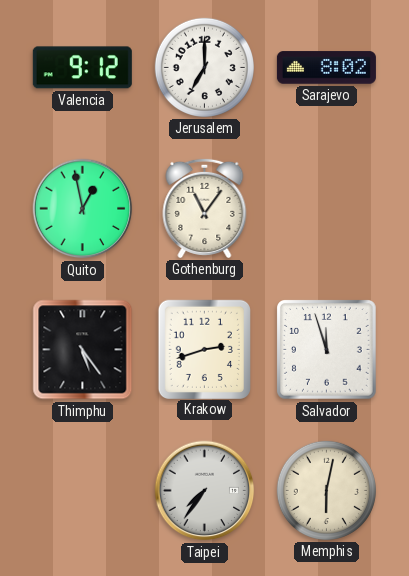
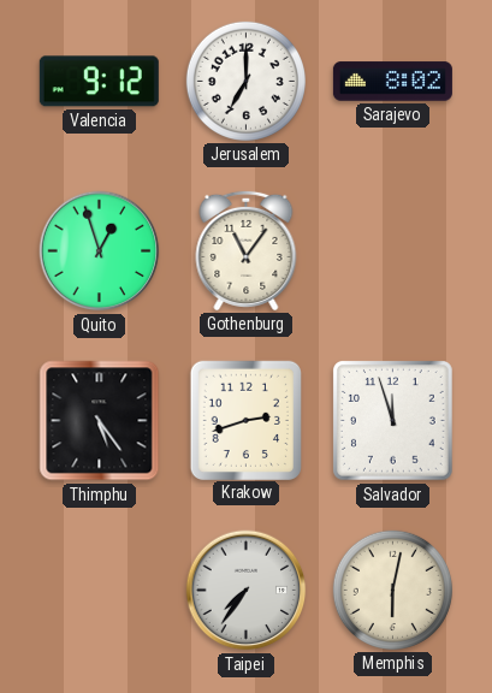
Quito: 12:58 -> 12:57 (100, 251)
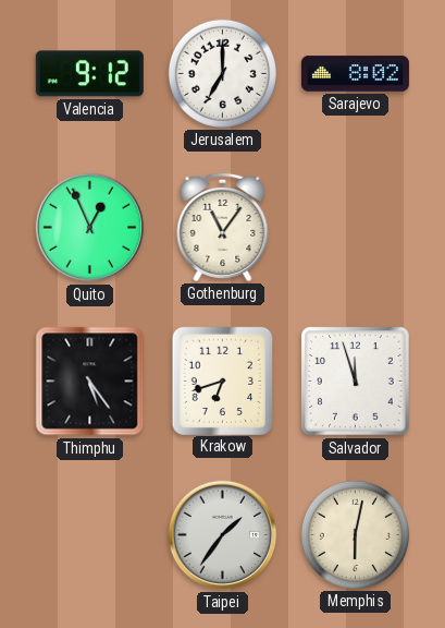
Quito: 12:57 -> 12:56 (90, 228)
Krakow: 2:42 -> 6:42 (222, 381)
Taipei: 7:36 -> 1:36 (223, 535)
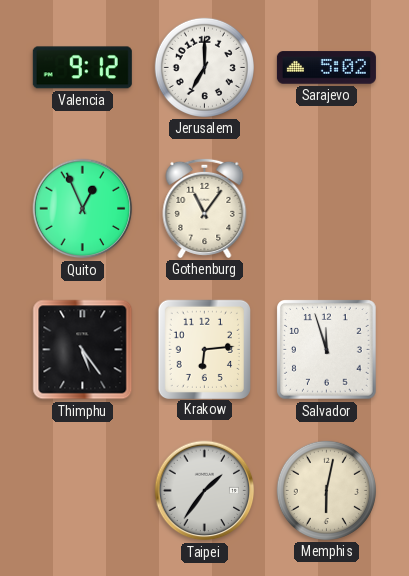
Sarajevo: 8:02 -> 5:02 (326, 68)
Krakow: 6:42 -> 6:14 (204, 349)
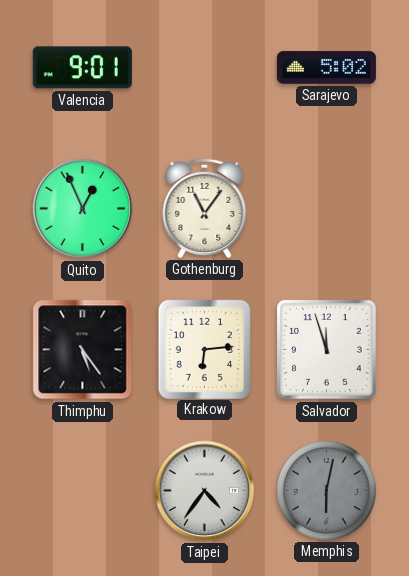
Valencia: 9:12 -> 9:01 (82, 68)
Jerusalem: 7:00 -> none (204, 67)
Taipei: 1:36 -> 4:36 (205, 491)
Memphis dial: cream -> grey (326, 490)
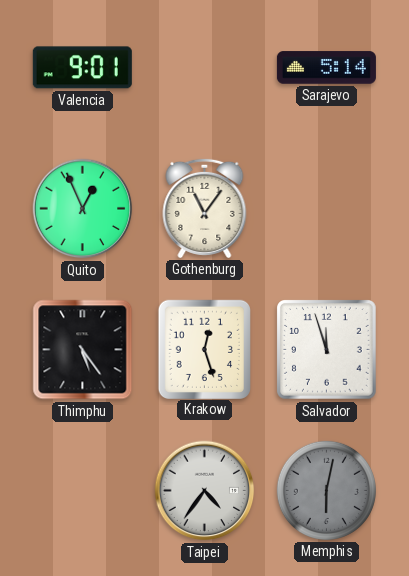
Sarajevo: 5:02 -> 5:14 (326, 68)
Krakow: 6:14 -> 12:27 (204, 349)
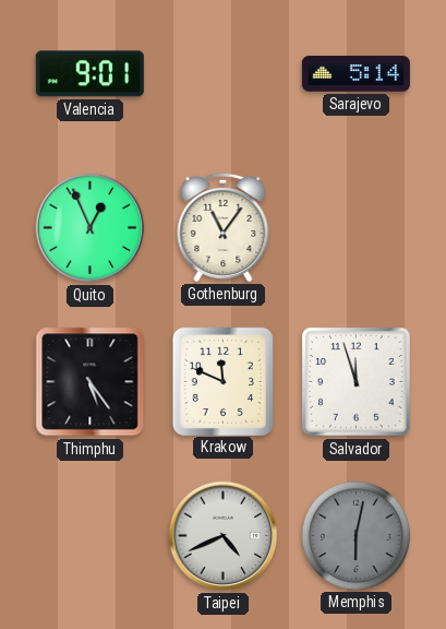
Krakow: 12:27 -> 11:49 (222, 381)
Taipei: 4:36 -> 4:41 (224, 536)
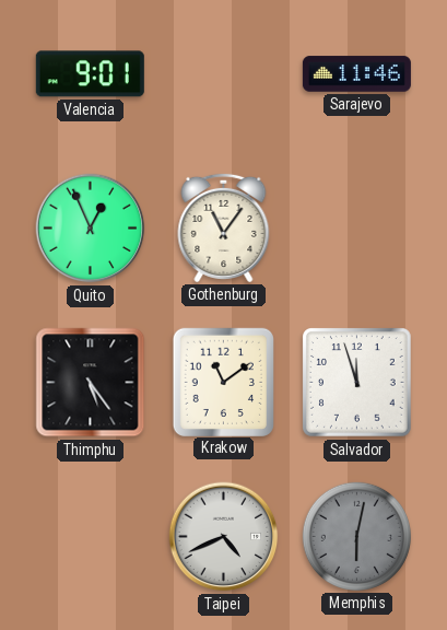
Sarajevo: 5:14 -> 11:46 (356, 74)
Krakow: 11:49 -> 11:09 (223, 382)
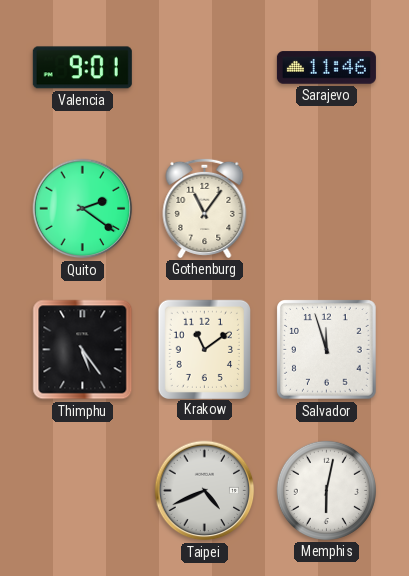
Quito: 12:56 -> 2:21 (83, 209)
Memphis dial: grey -> white (326, 490)
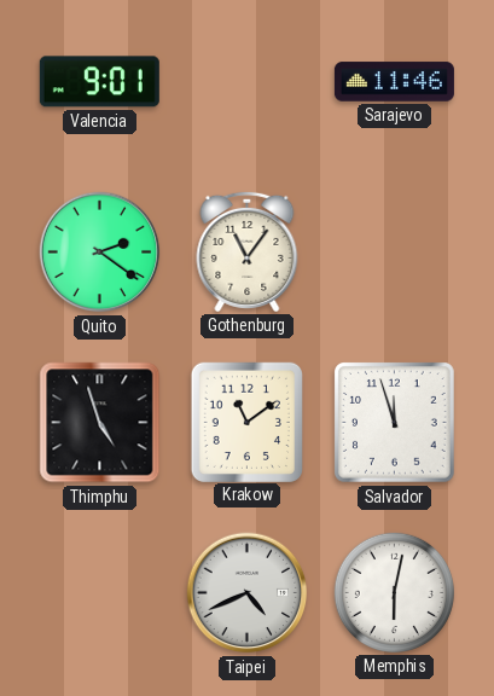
Thimphu: 5:24 -> 4:57 (100, 423)
